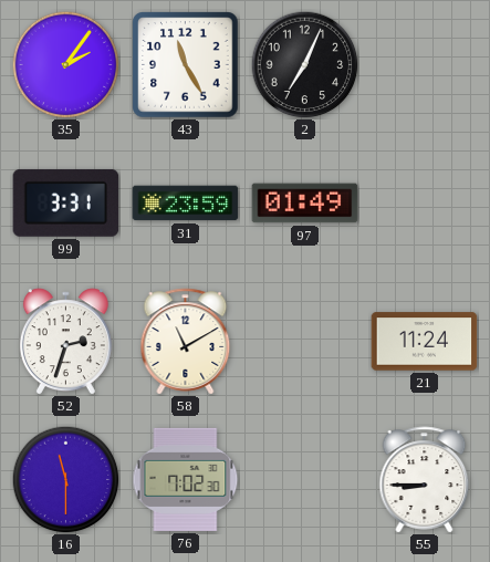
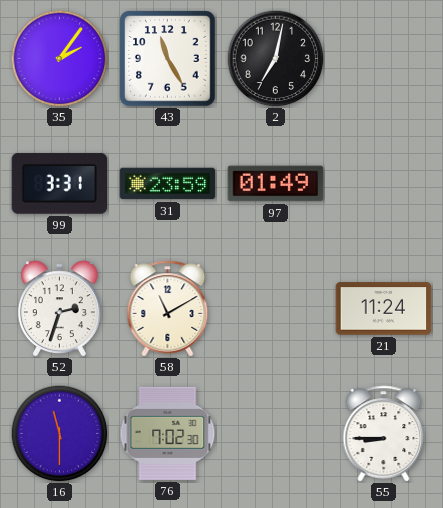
2: 7:04 -> 7:02 (275, 58)
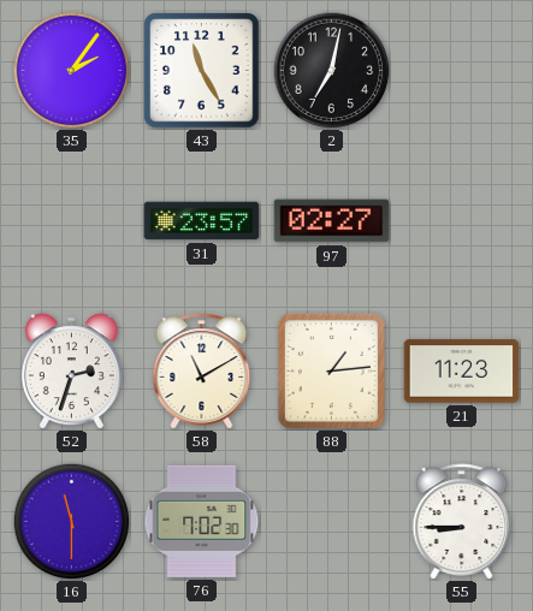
99: 3:31 -> none (60, 183)
31: 23:59 -> 23:57 (202, 221)
97: 01:49 -> 02:27 (332, 221)
88: none -> 1:14 (331, 370)
21: 11:24 -> 11:23 (462, 372)
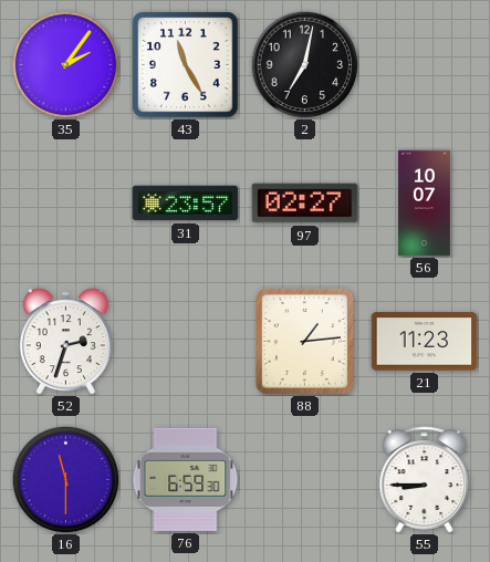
56: none -> 10:07 (424, 204)
58: 11:10 -> none (202, 372)
76: 7:02 -> 6:59 (186, 479)
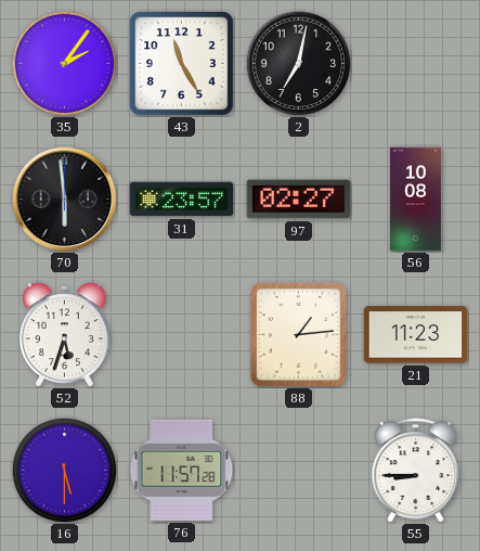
70: none -> 5:59 (65, 200)
56: 10:07 -> 10:08 (415, 200)
52: 2:33 -> 5:33 (64, 335)
16: 11:30 -> 5:30 (64, 470)
76: 6:59 -> 11:57 (182, 470)
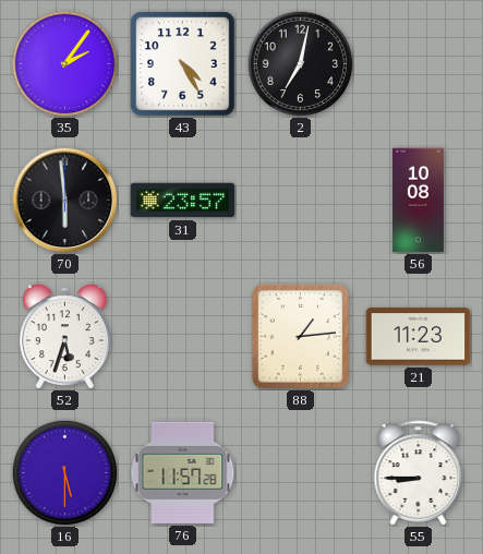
43: 11:25 -> 4:25 (183, 64)
97: 02:27 -> none (299, 200)
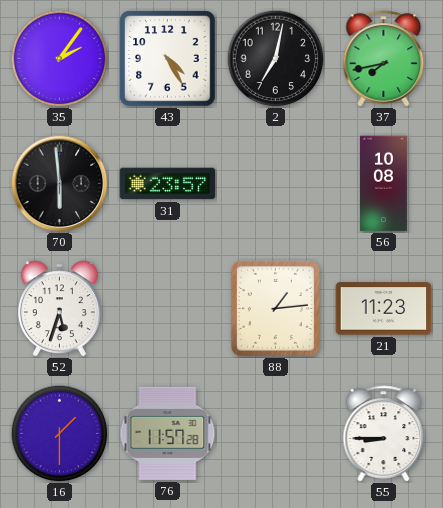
37: none -> 7:43 (384, 59)
16: 5:30 -> 1:30 (59, 433)
